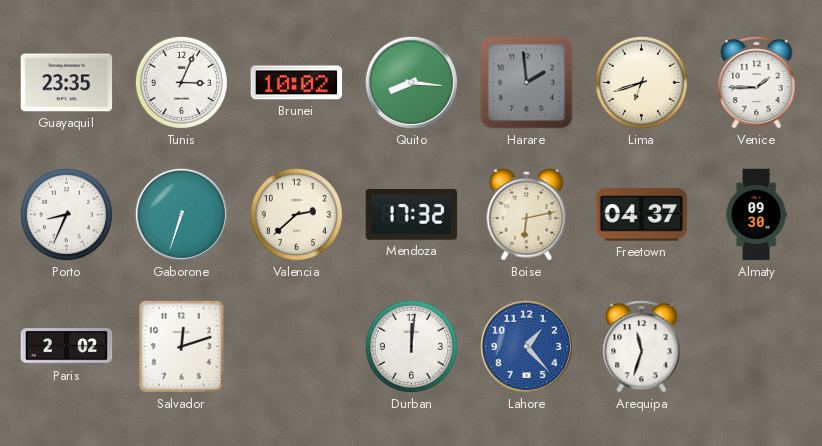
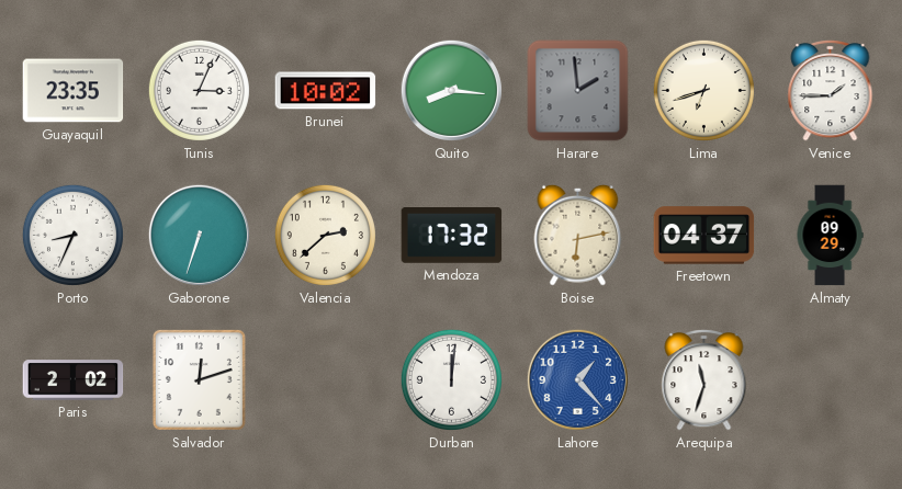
Almaty: 09:30 -> 09:29 (830, 236)
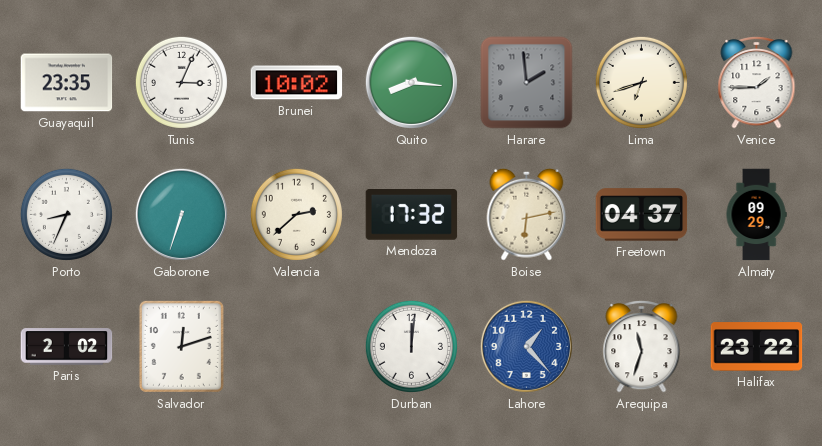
Halifax: none -> 23:22 (757, 347)
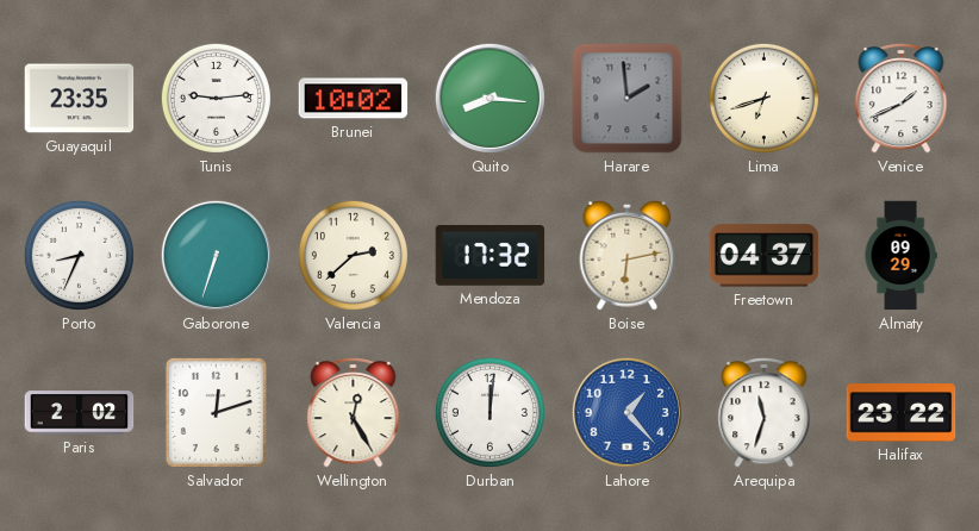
Tunis: 3:04 -> 9:14 (216, 98)
Venice: 1:45 -> 1:41 (902, 98)
Wellington: none -> 12:25 (354, 412)
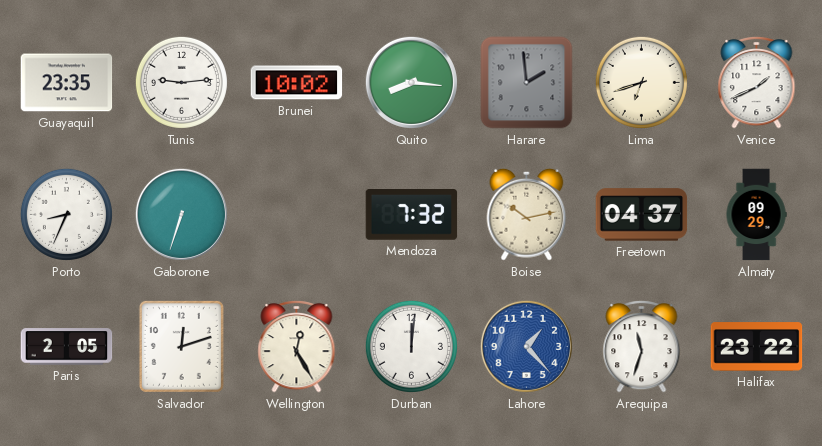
Valencia: 2:38 -> none (353, 255)
Mendoza: 17:32 -> 7:32 (412, 215)
Boise: 6:13 -> 10:13 (527, 214)
Paris: 2:02 -> 2:05 (67, 347)
